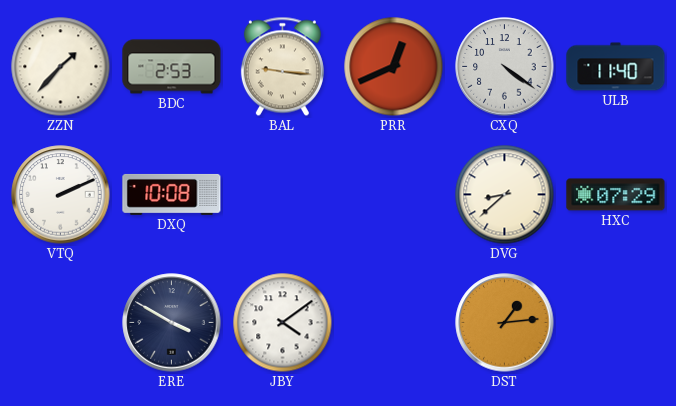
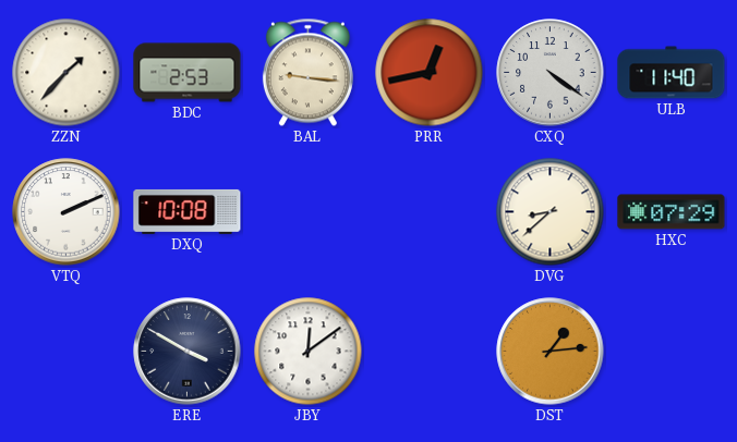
PRR: 12:41 -> 12:43 (430, 73)
JBY: 4:09 -> 12:09 (309, 352)
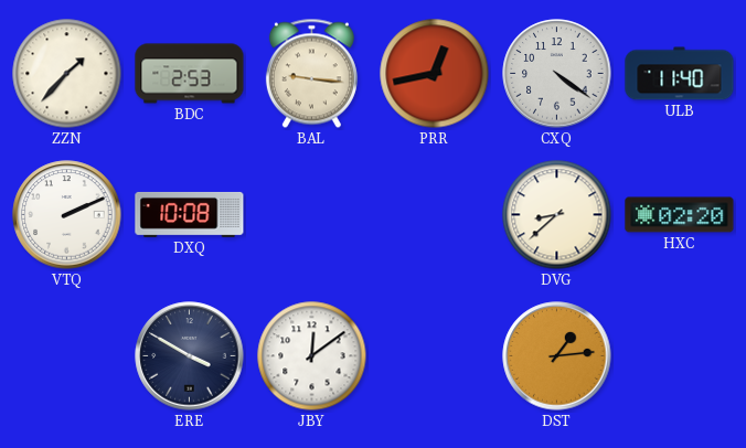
HXC: 07:29 -> 02:20 (680, 215)
